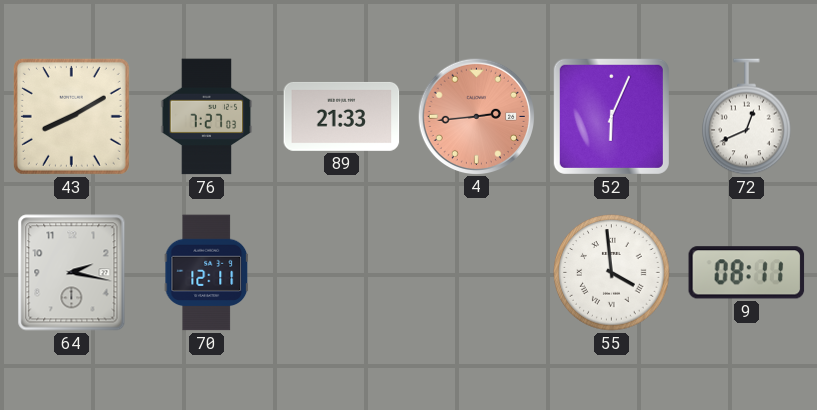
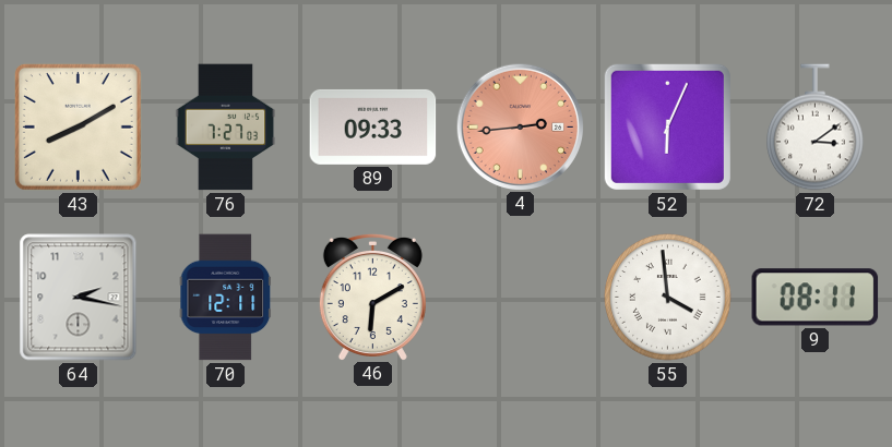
89: 21:33 -> 09:33 (373, 126)
72: 12:41 -> 3:09 (816, 128)
46: none -> 6:10 (372, 297)
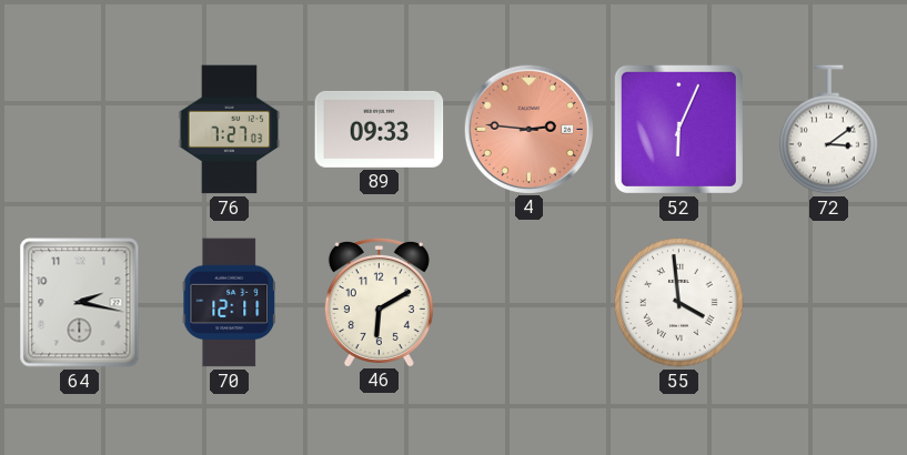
43: 8:10 -> none (78, 126)
4: 2:44 -> 2:46 (528, 129)
9: 08:11 -> none (816, 298)
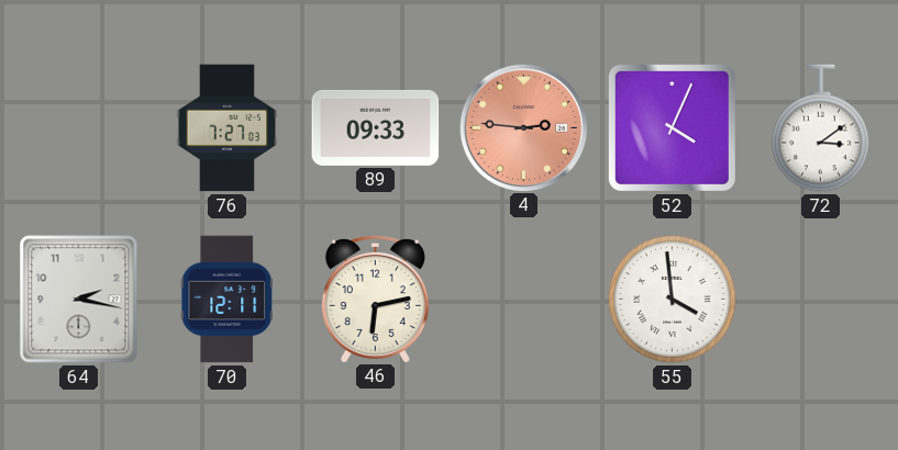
52: 6:04 -> 4:04 (672, 127)
46: 6:10 -> 6:13 (375, 299)
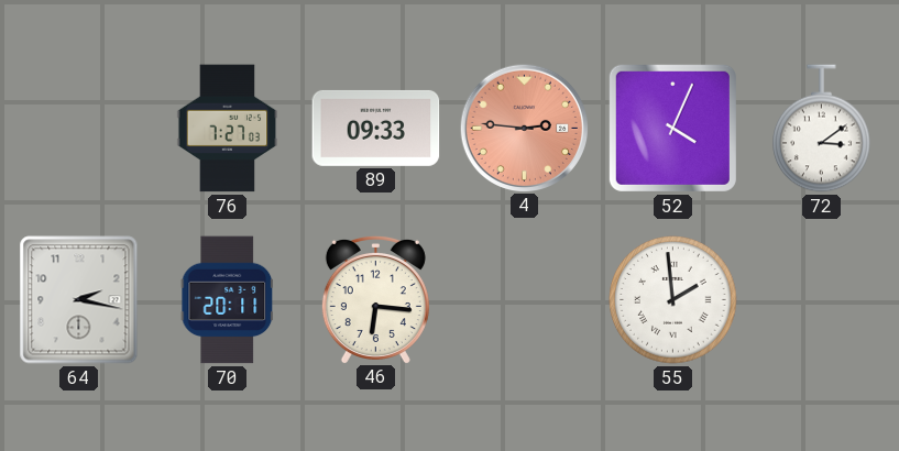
70: 12:11 -> 20:11 (228, 300)
46: 6:13 -> 6:16 (375, 299)
55: 3:59 -> 1:59 (673, 300)
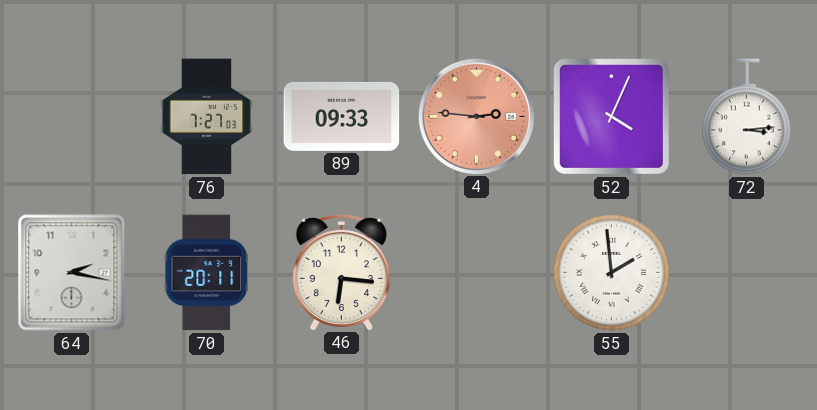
72: 3:09 -> 3:14 (747, 117)
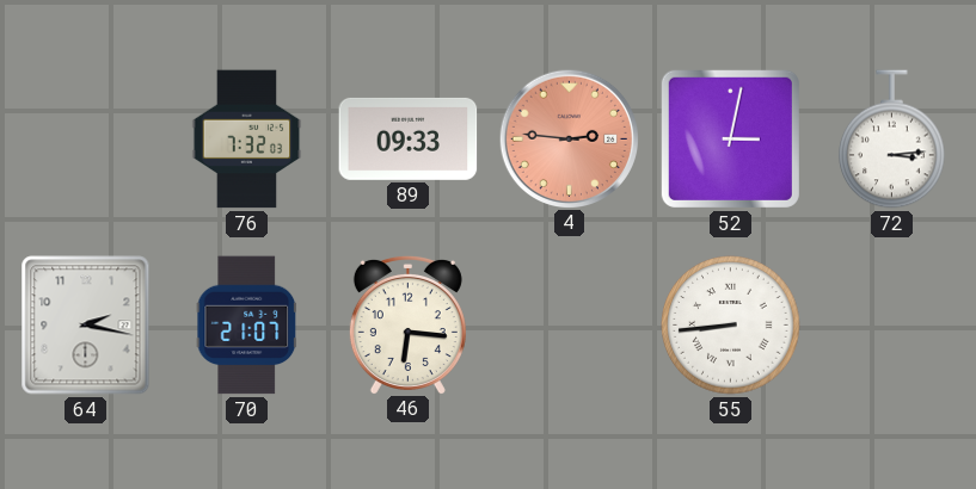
76: 7:27 -> 7:32 (247, 140)
52: 4:04 -> 3:02 (730, 138)
70: 20:11 -> 21:07 (247, 326)
55: 1:59 -> 8:44 (731, 326)
